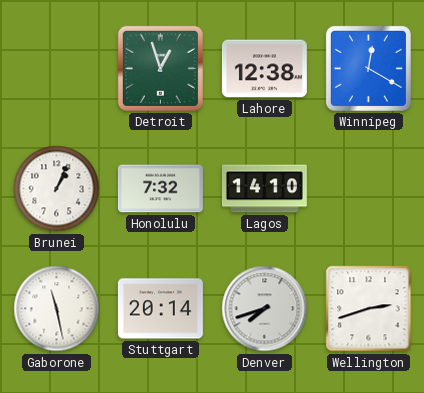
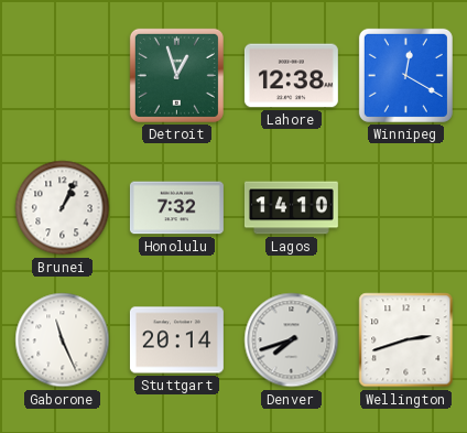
Gaborone: 11:28 -> 11:26 (63, 340)
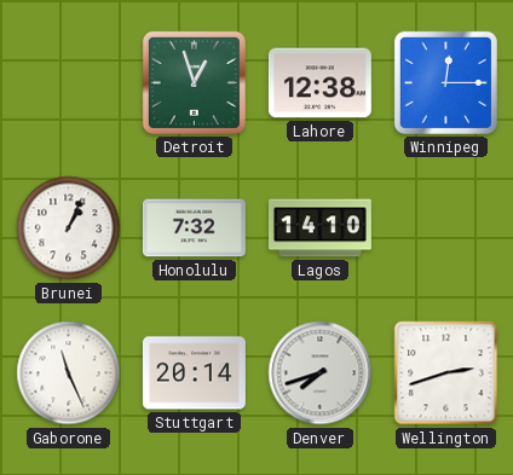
Winnipeg: 12:20 -> 12:15 (445, 82)
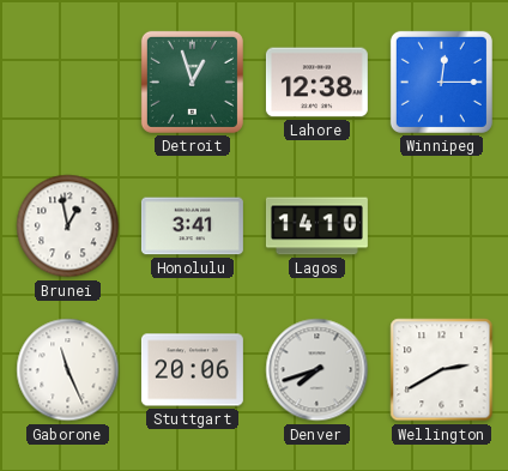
Brunei: 1:04 -> 12:58 (68, 227)
Honolulu: 7:32 -> 3:41 (192, 227)
Stuttgart: 20:14 -> 20:06 (192, 370)
Wellington: 2:42 -> 2:40 (442, 370)
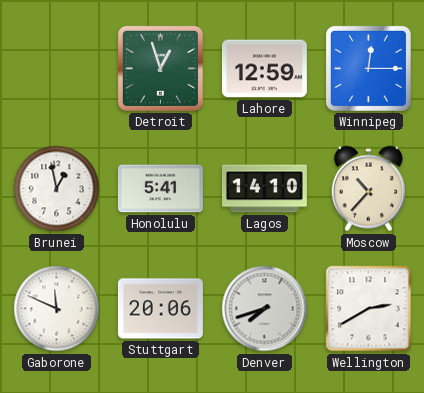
Lahore: 12:38 -> 12:59 (264, 69)
Honolulu: 3:41 -> 5:41 (160, 189)
Moscow: none -> 10:37 (368, 189)
Gaborone: 11:26 -> 11:49 (57, 309)
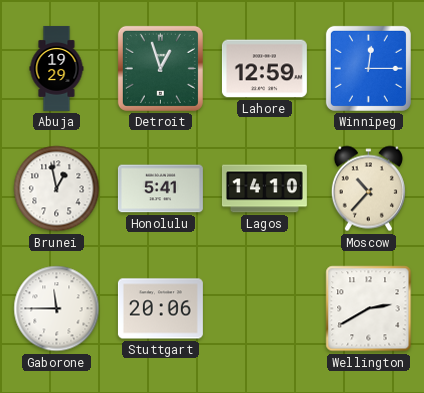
Abuja: none -> 19:29 (57, 68)
Gaborone: 11:49 -> 11:45 (57, 309)
Denver: 7:42 -> none (265, 309)
